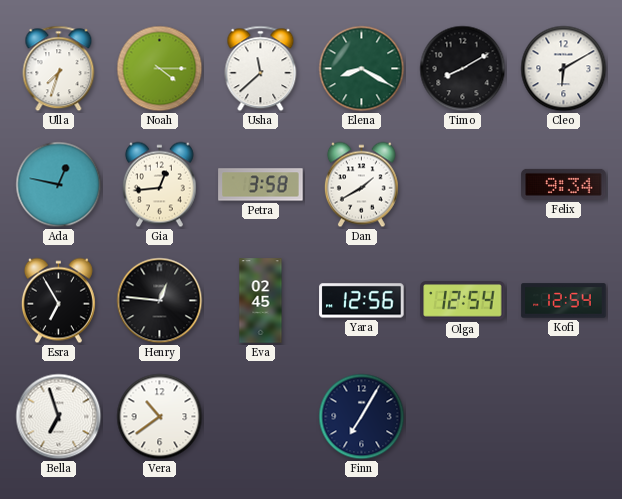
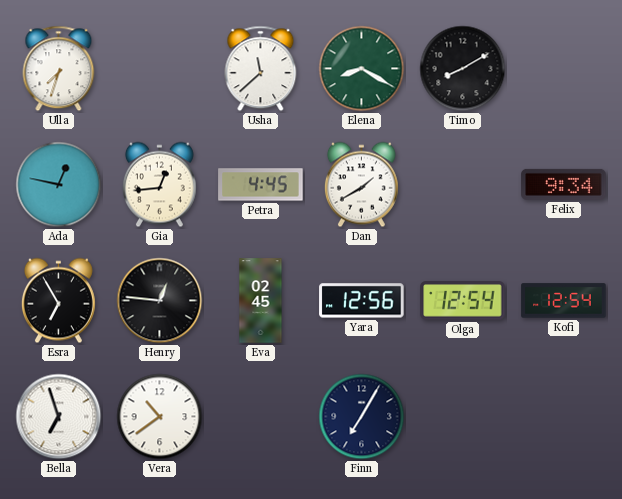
Noah: 4:15 -> none (160, 69)
Cleo: 6:10 -> none (564, 69)
Petra: 3:58 -> 4:45 (261, 185)
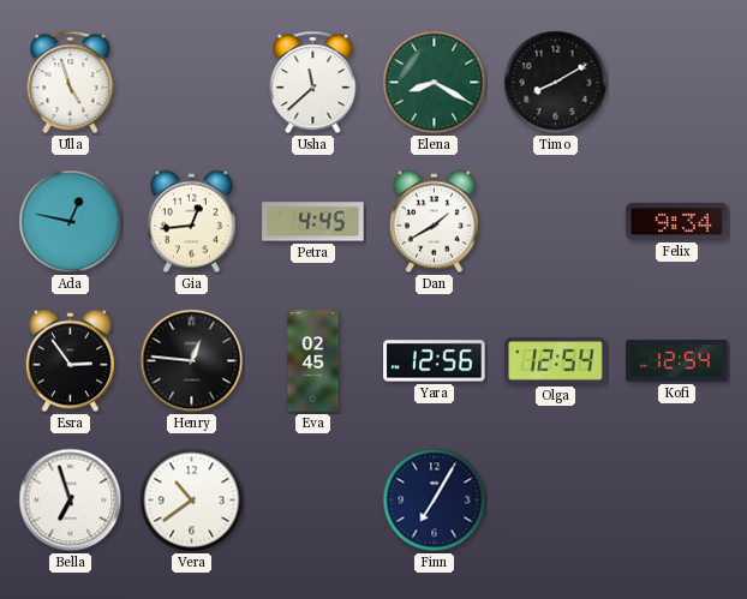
Ulla: 7:33 -> 4:57 (71, 83)
Esra: 6:55 -> 2:54 (70, 361)
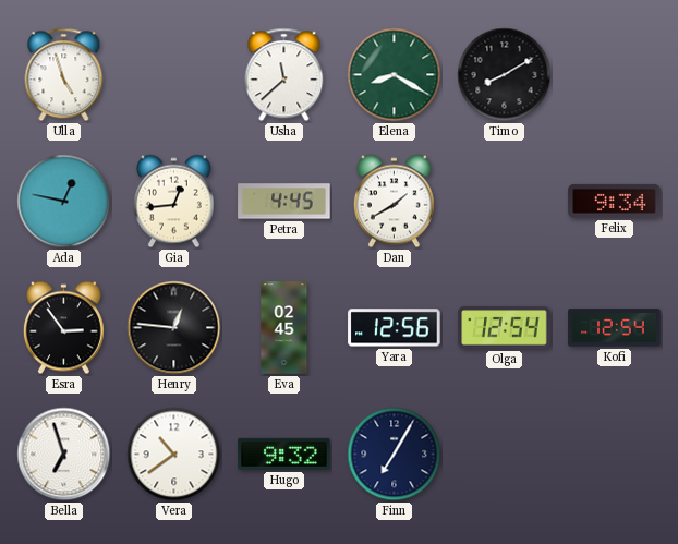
Hugo: none -> 9:32 (284, 454)
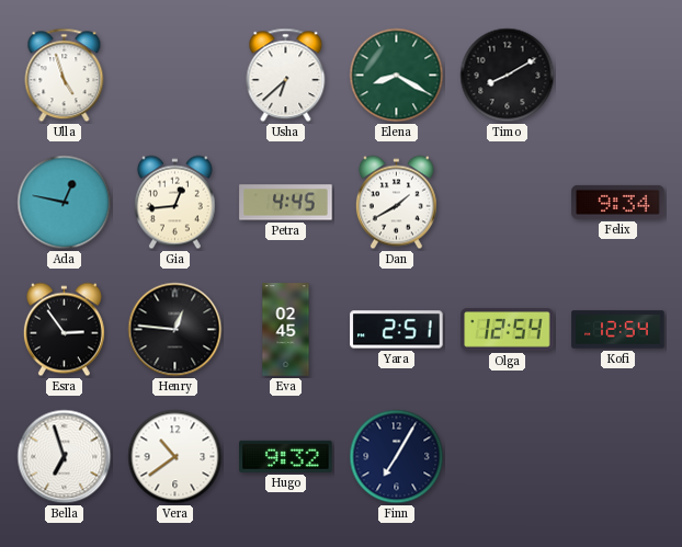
Usha: 11:38 -> 6:38 (286, 76)
Yara: 12:56 -> 2:51 (397, 330)
